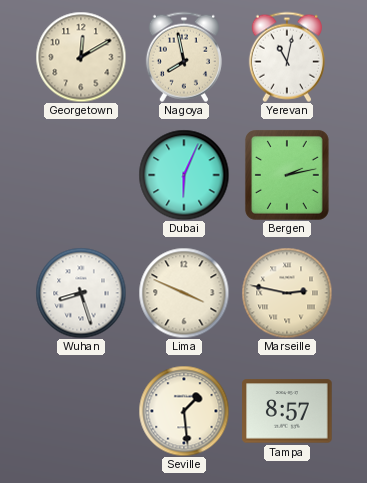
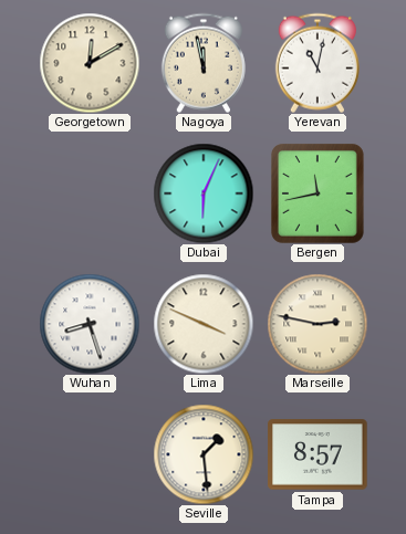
Nagoya: 7:58 -> 11:58 (204, 63)
Bergen: 2:13 -> 11:43 (317, 193)
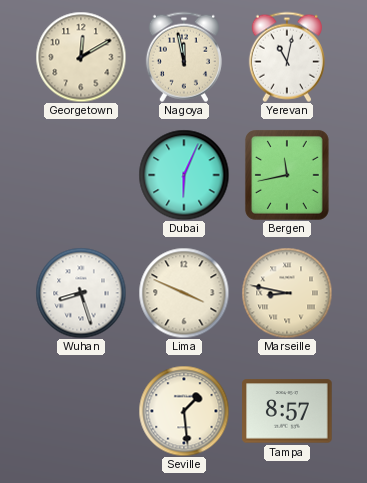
Marseille: 2:47 -> 8:47 (287, 293)
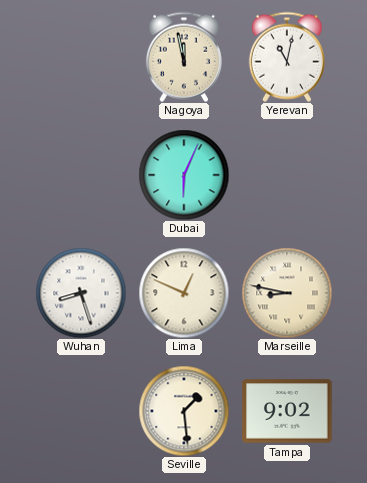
Georgetown: 12:10 -> none (81, 57)
Bergen: 11:43 -> none (287, 175)
Lima: 3:49 -> 12:49 (184, 293)
Tampa: 8:57 -> 9:02 (287, 411)
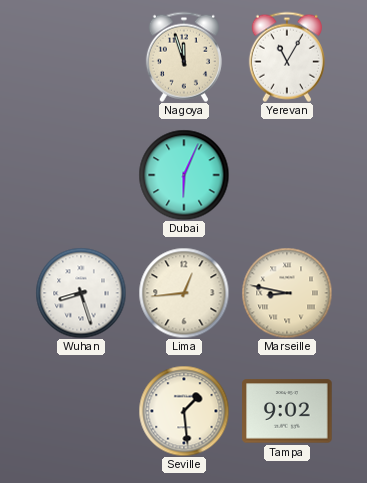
Nagoya: 11:58 -> 11:57 (184, 57)
Yerevan: 11:02 -> 11:05 (287, 57)
Lima: 12:49 -> 12:44 (184, 293)
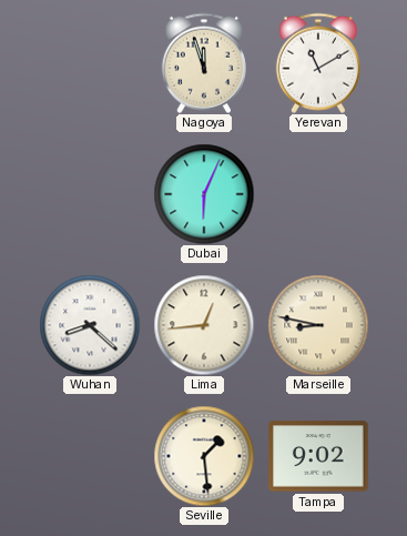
Yerevan: 11:05 -> 11:10 (318, 63)
Wuhan: 8:27 -> 8:22 (90, 325)
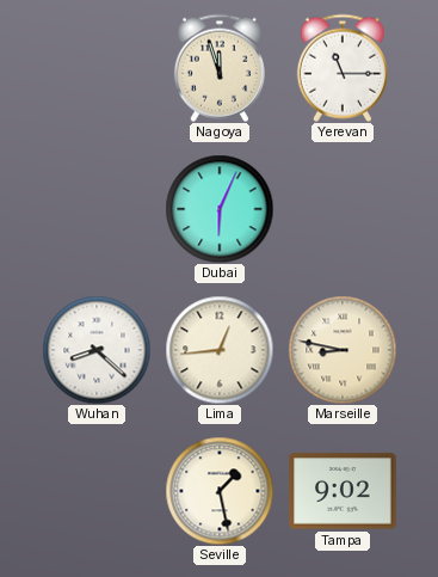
Yerevan: 11:10 -> 11:15 (343, 68)
Seville: 1:29 -> 1:28 (220, 491)
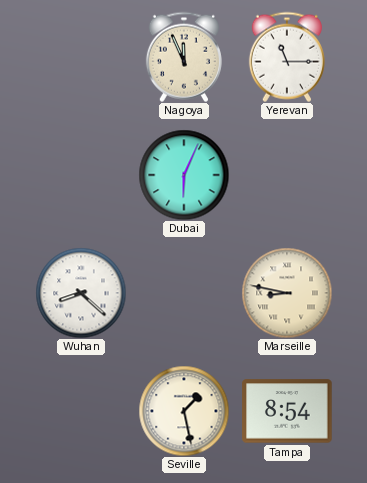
Nagoya: 11:57 -> 11:56 (184, 57)
Lima: 12:44 -> none (220, 350)
Tampa: 9:02 -> 8:54 (287, 411)
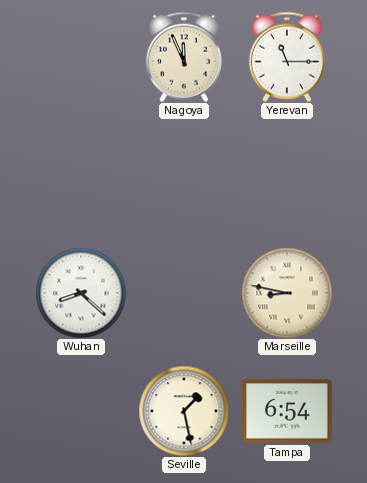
Dubai: 6:04 -> none (184, 175)
Tampa: 8:54 -> 6:54 (287, 411)
